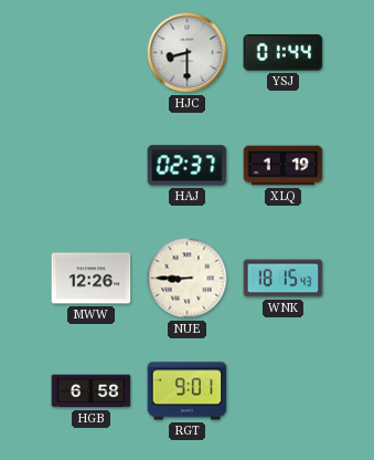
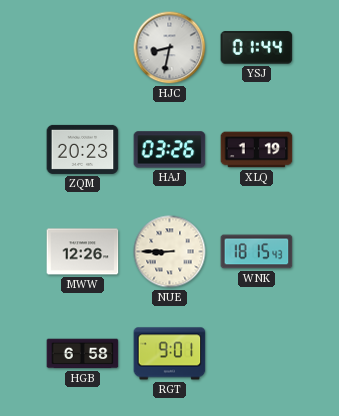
HJC: 8:30 -> 8:32 (170, 48)
ZQM: none -> 20:23 (83, 149)
HAJ: 02:37 -> 03:26 (170, 150)
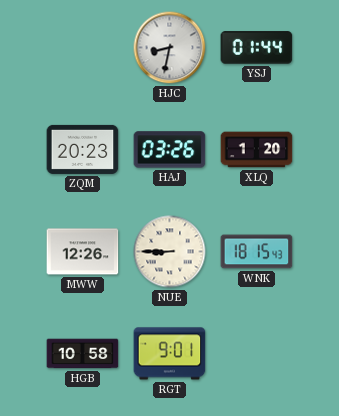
XLQ: 1:19 -> 1:20 (257, 150)
HGB: 6:58 -> 10:58 (83, 354)
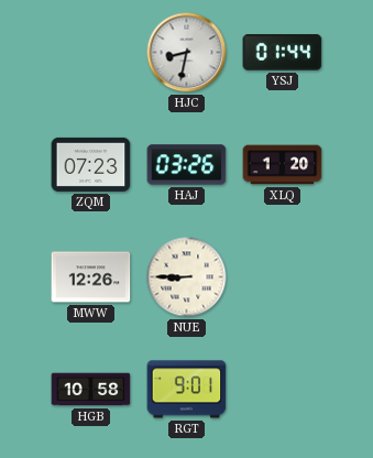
ZQM: 20:23 -> 07:23 (91, 164)
WNK: 18:15 -> none (257, 252)
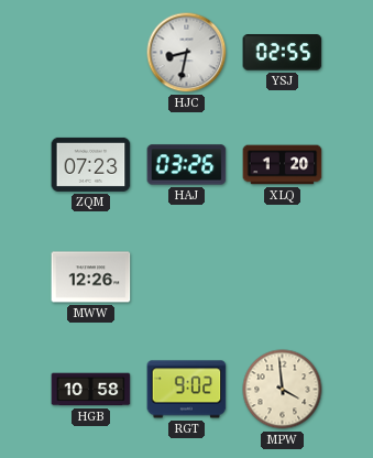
YSJ: 01:44 -> 02:55 (283, 53)
NUE: 8:45 -> none (187, 277)
RGT: 9:01 -> 9:02 (187, 390)
MPW: none -> 3:59 (283, 390)
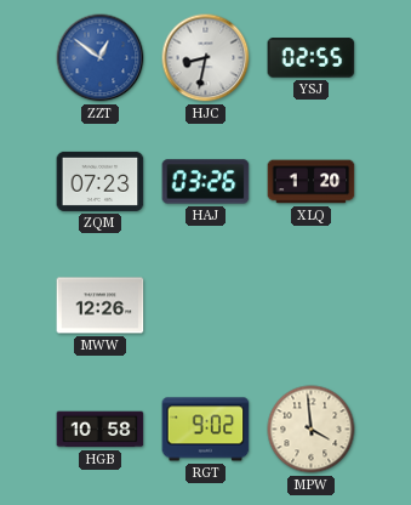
ZZT: none -> 12:51 (101, 58)
